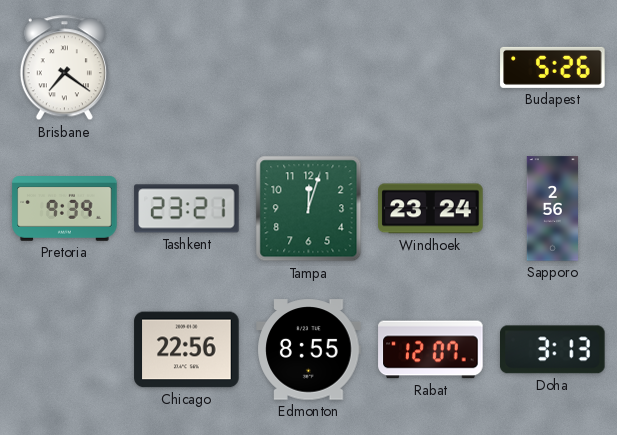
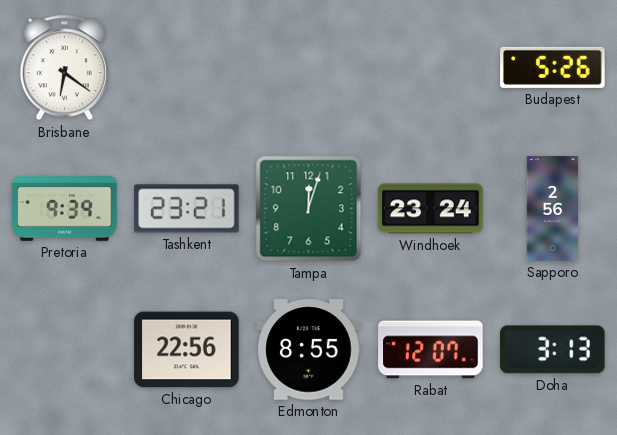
Brisbane: 7:21 -> 6:21 (64, 68)
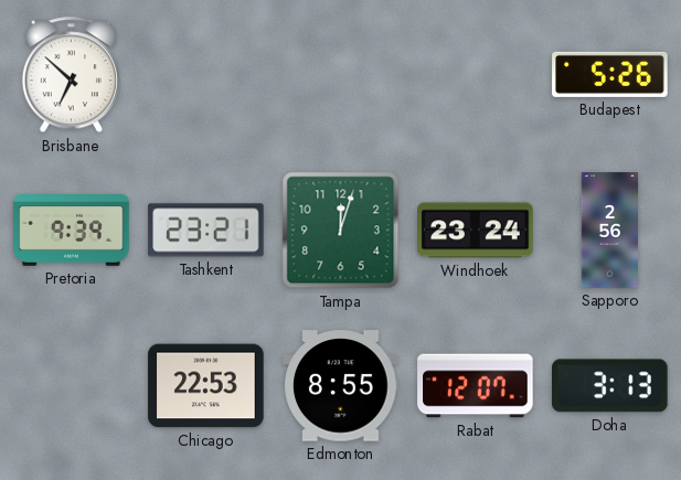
Brisbane: 6:21 -> 6:52 (71, 75)
Chicago: 22:56 -> 22:53 (206, 386)
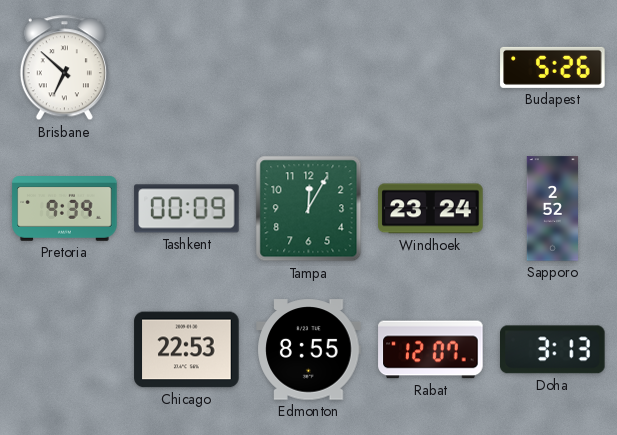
Tashkent: 23:21 -> 00:09 (187, 209)
Tampa: 12:03 -> 12:05 (309, 209)
Sapporo: 2:56 -> 2:52 (553, 209)
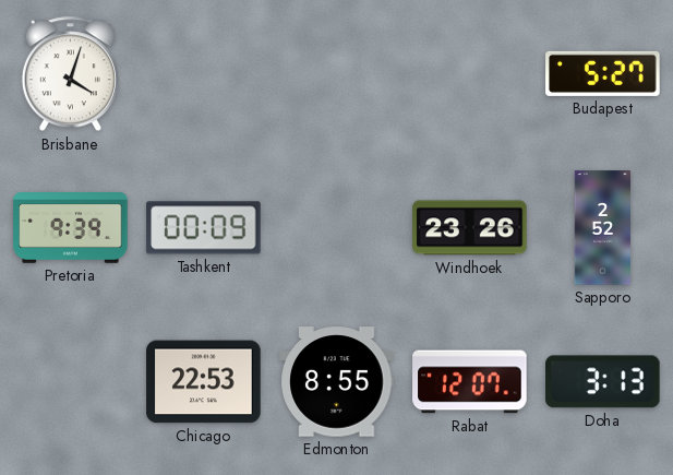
Brisbane: 6:52 -> 4:03 (70, 74)
Budapest: 5:26 -> 5:27 (603, 73)
Tampa: 12:05 -> none (309, 209)
Windhoek: 23:24 -> 23:26 (470, 228)
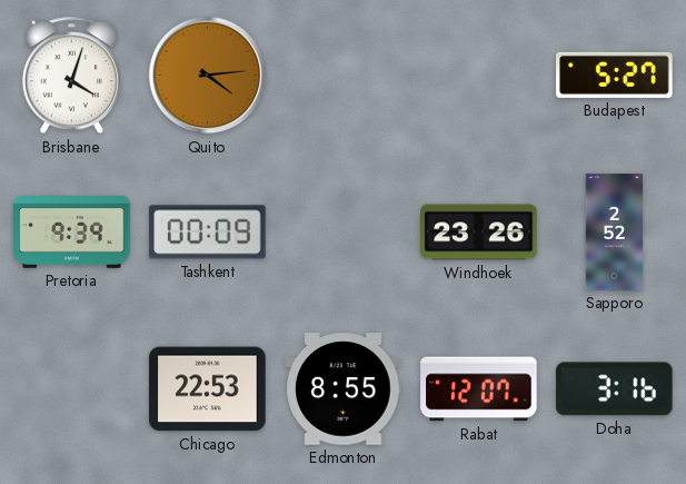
Quito: none -> 4:14 (208, 76)
Doha: 3:13 -> 3:16 (615, 389)
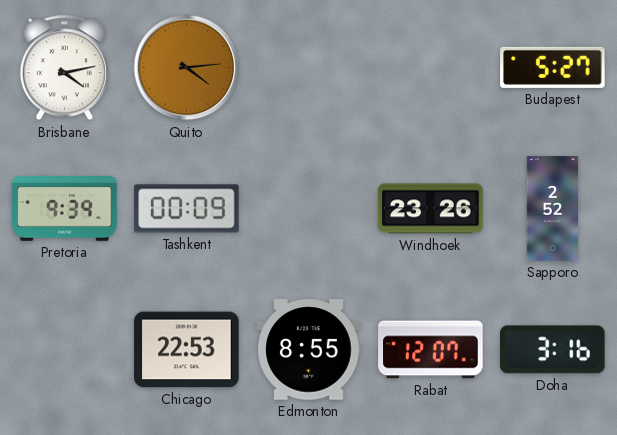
Brisbane: 4:03 -> 4:13 (64, 68)
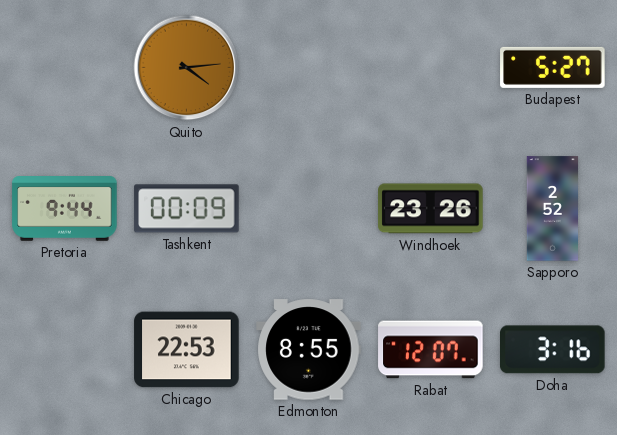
Brisbane: 4:13 -> none (64, 68)
Pretoria: 9:39 -> 9:44 (65, 209)
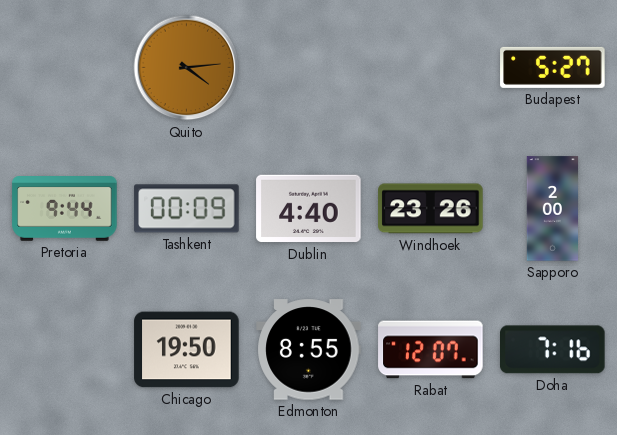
Dublin: none -> 4:40 (309, 209)
Sapporo: 2:52 -> 2:00 (553, 209)
Chicago: 22:53 -> 19:50 (187, 350)
Doha: 3:16 -> 7:16 (553, 350)
